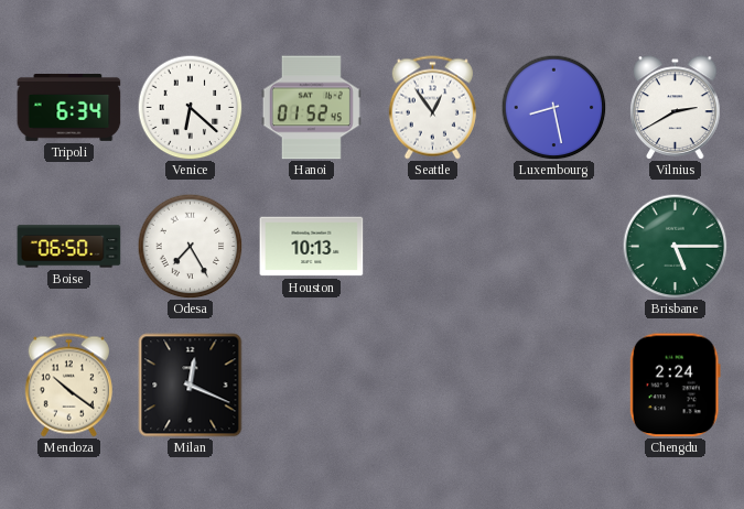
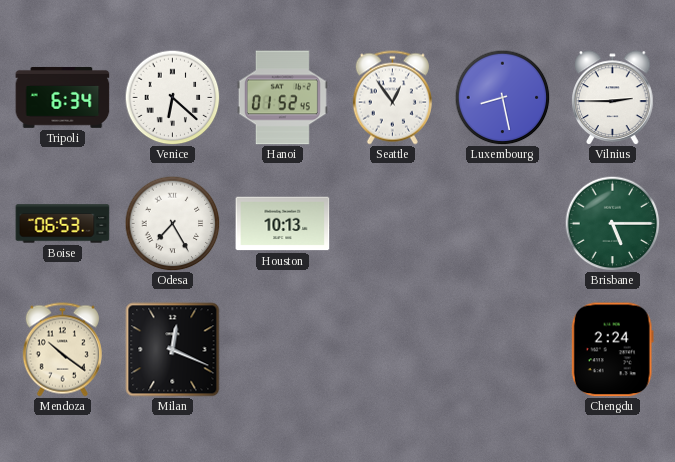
Vilnius: 2:40 -> 2:45 (613, 98)
Boise: 06:50 -> 06:53 (63, 224)
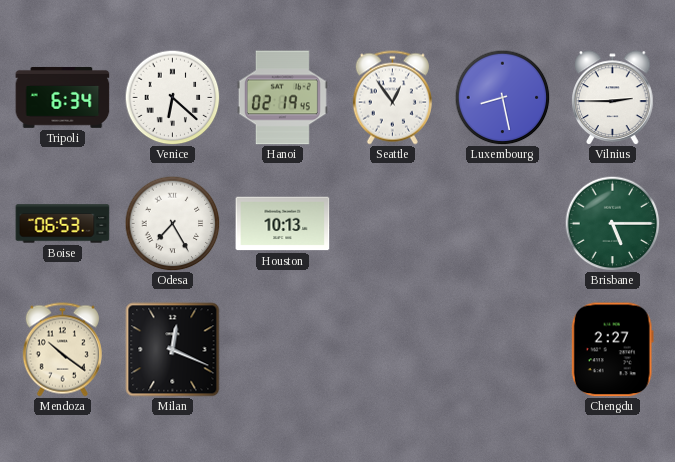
Hanoi: 01:52 -> 02:19 (282, 98)
Chengdu: 2:24 -> 2:27 (612, 350)
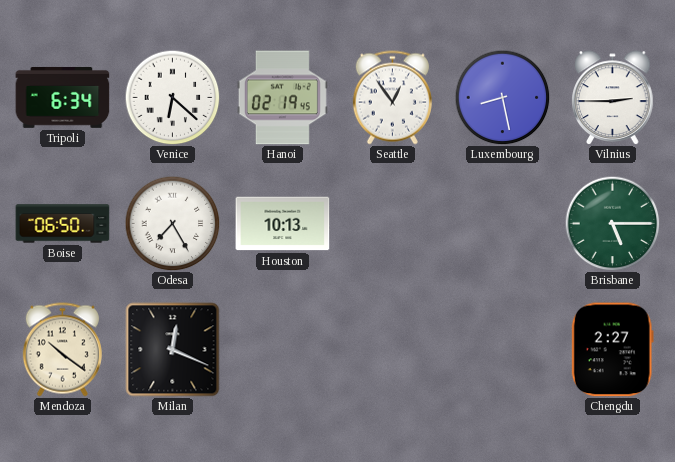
Boise: 06:53 -> 06:50 (63, 224)
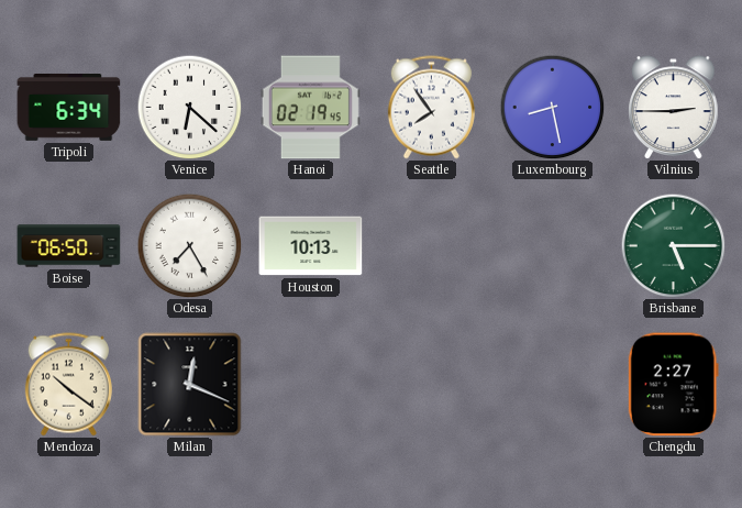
Seattle: 12:54 -> 7:54 (431, 108)
